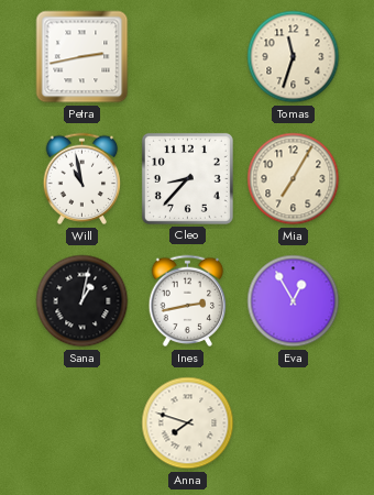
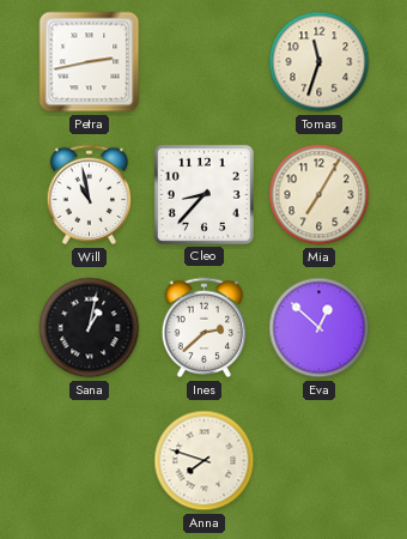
Ines: 2:43 -> 2:38 (205, 328)
Eva: 12:55 -> 12:52 (320, 328)
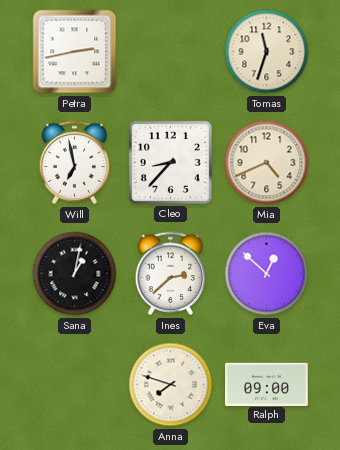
Will: 10:58 -> 6:58 (75, 163)
Mia: 7:05 -> 4:41 (267, 163)
Ralph: none -> 09:00 (267, 384)
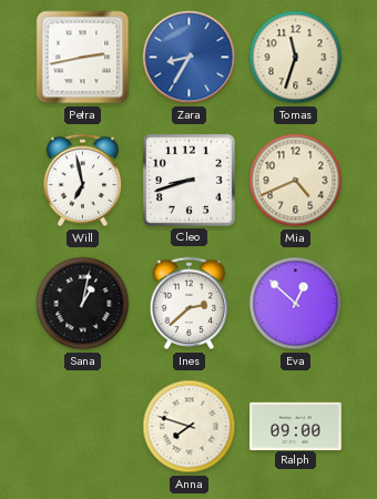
Zara: none -> 8:35 (190, 58)
Cleo: 8:37 -> 8:42 (188, 180)
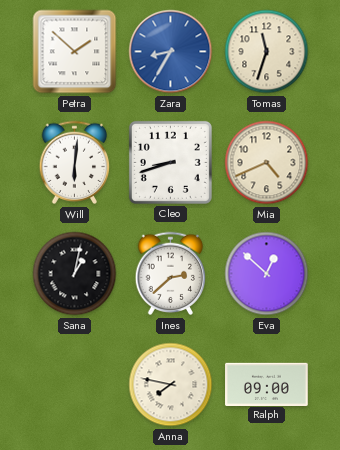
Petra: 2:43 -> 1:52 (75, 52)
Will: 6:58 -> 6:01 (75, 163)
Anna: 7:48 -> 7:47 (171, 385)
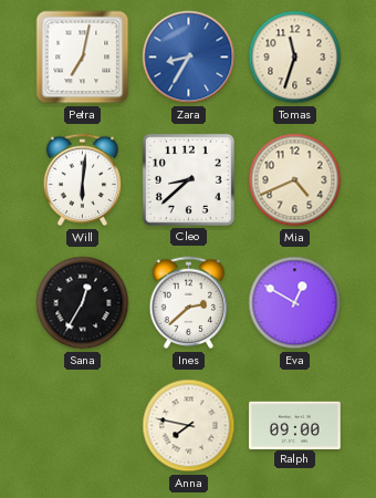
Petra: 1:52 -> 7:02 (83, 58)
Cleo: 8:42 -> 8:38 (188, 179)
Sana: 1:02 -> 12:35 (83, 303)
Eva: 12:52 -> 12:50 (295, 303)
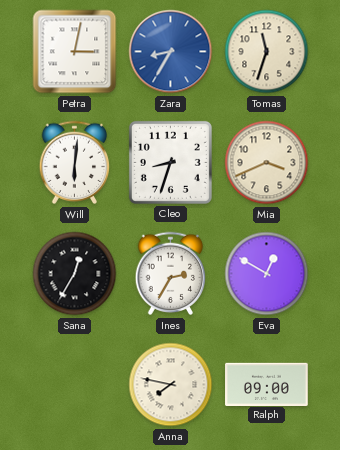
Petra: 7:02 -> 3:02 (75, 52)
Cleo: 8:38 -> 8:33 (170, 162)
Mia: 4:41 -> 3:41 (267, 163)
Ines: 2:38 -> 2:35 (171, 274)
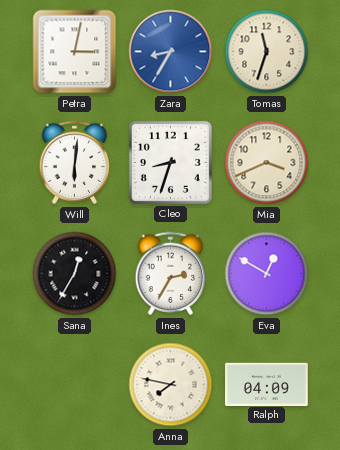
Ralph: 09:00 -> 04:09 (267, 384)
